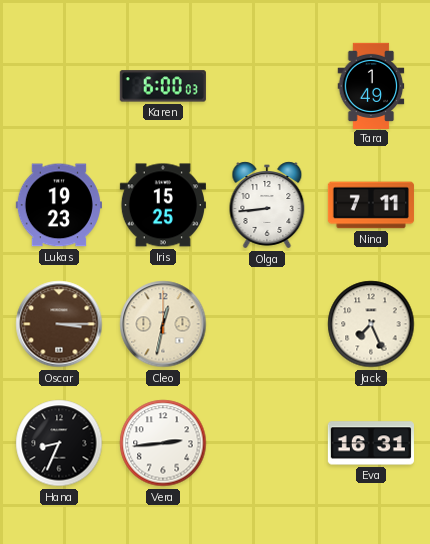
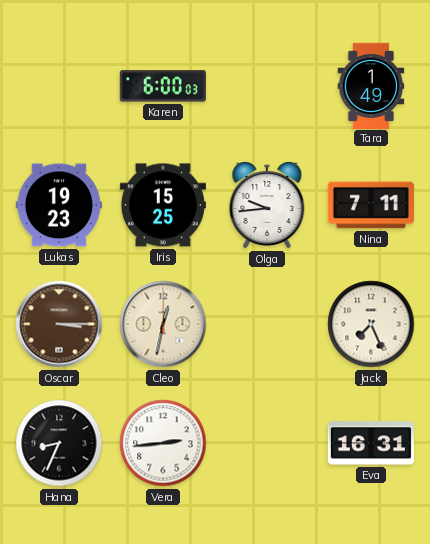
Olga: 8:44 -> 9:44 (267, 205)
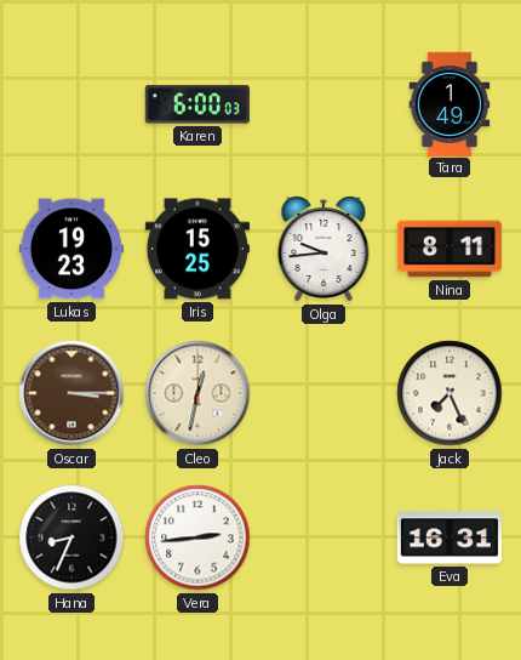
Nina: 7:11 -> 8:11 (450, 249)
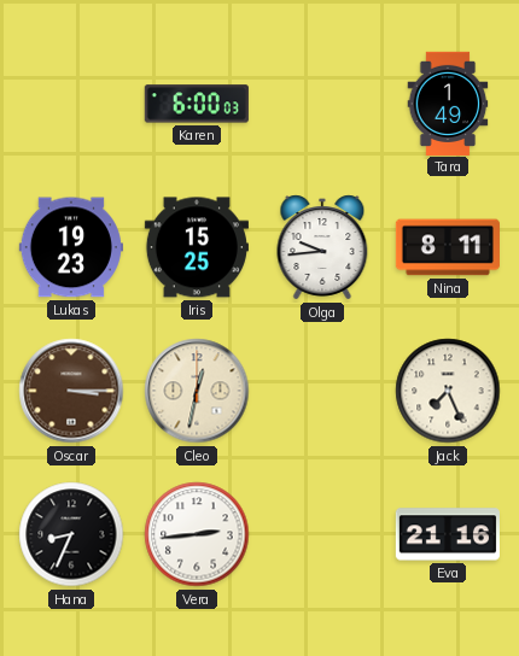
Eva: 16:31 -> 21:16 (448, 534)
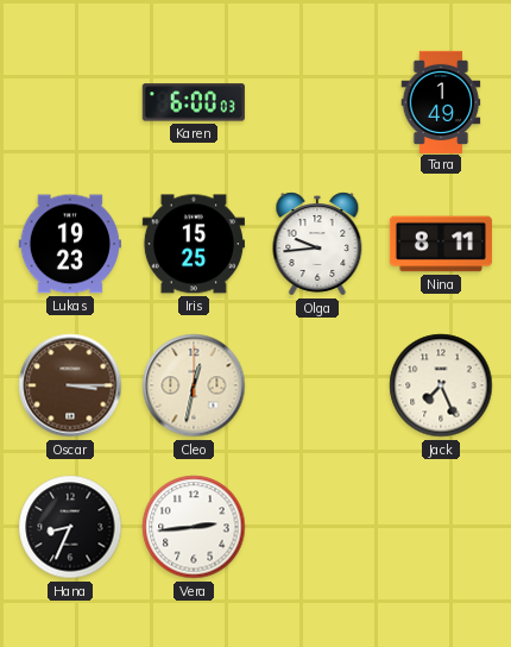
Eva: 21:16 -> none (448, 534)
